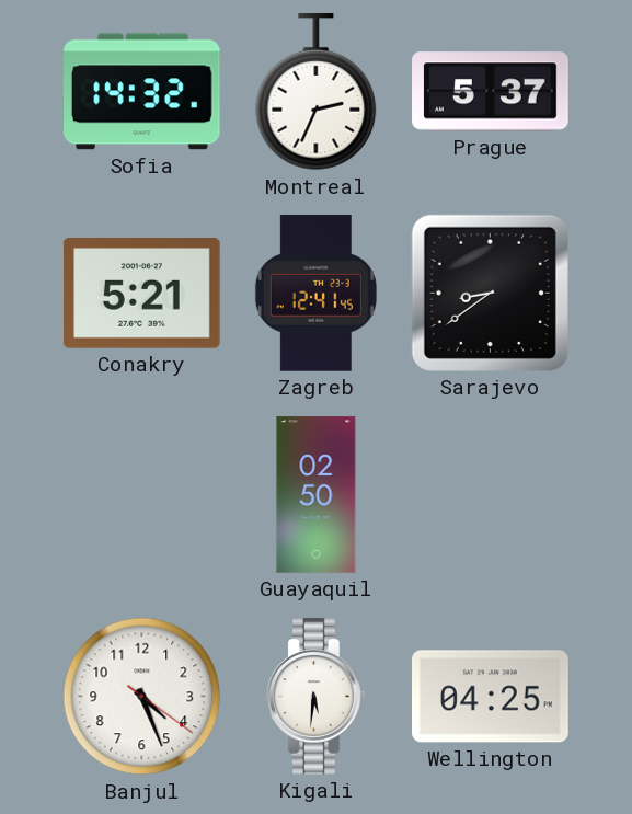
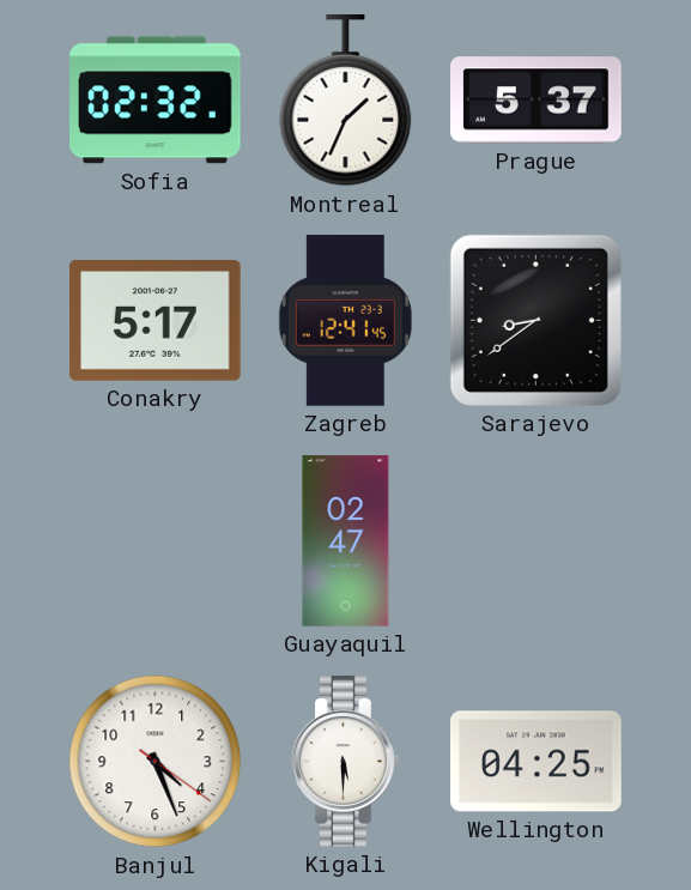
Sofia: 14:32 -> 02:32 (156, 101)
Montreal: 2:34 -> 1:34 (346, 101)
Conakry: 5:21 -> 5:17 (156, 321)
Guayaquil: 02:50 -> 02:47 (346, 541)
Kigali: 5:31 -> 5:30 (346, 762)
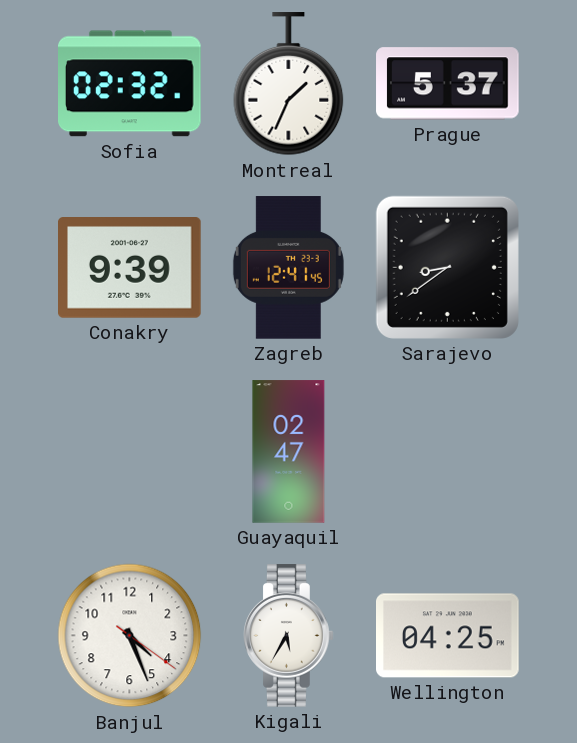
Conakry: 5:17 -> 9:39 (130, 268)
Kigali: 5:30 -> 5:35 (289, 636)
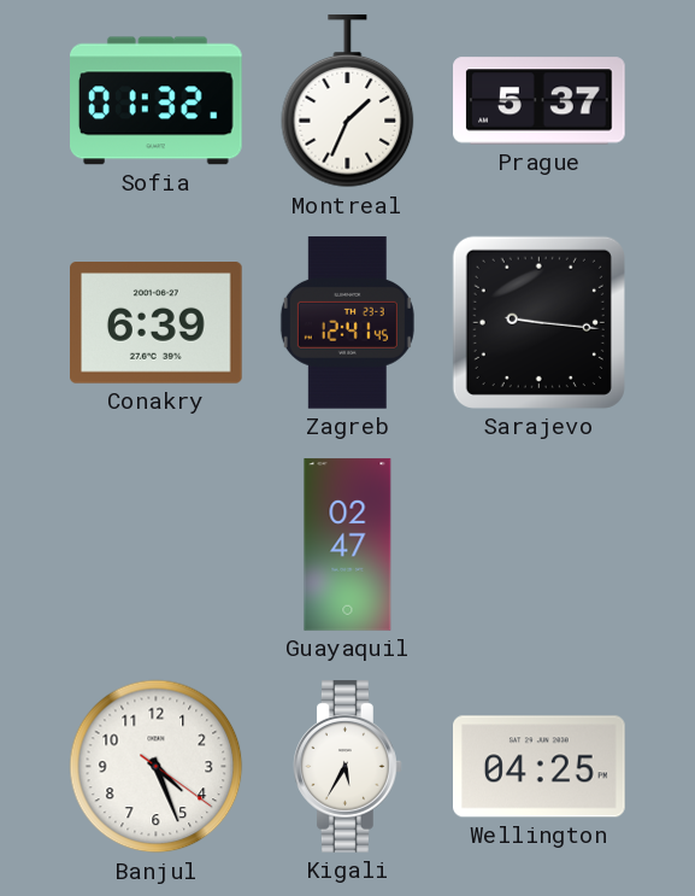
Sofia: 02:32 -> 01:32 (157, 101)
Conakry: 9:39 -> 6:39 (157, 323)
Sarajevo: 8:39 -> 9:16 (538, 322)
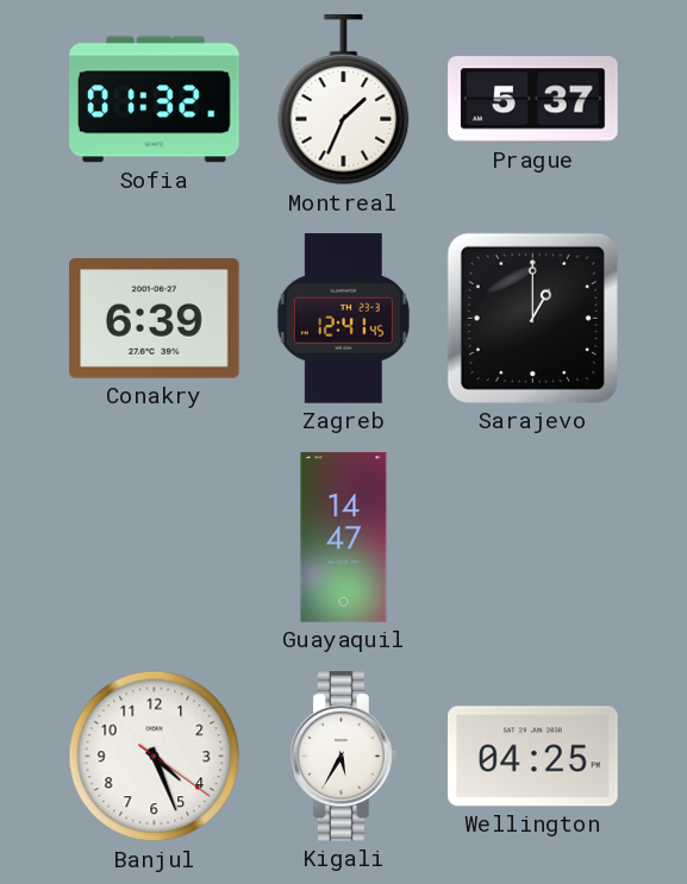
Sarajevo: 9:16 -> 1:00 (532, 318)
Guayaquil: 02:47 -> 14:47 (344, 538)
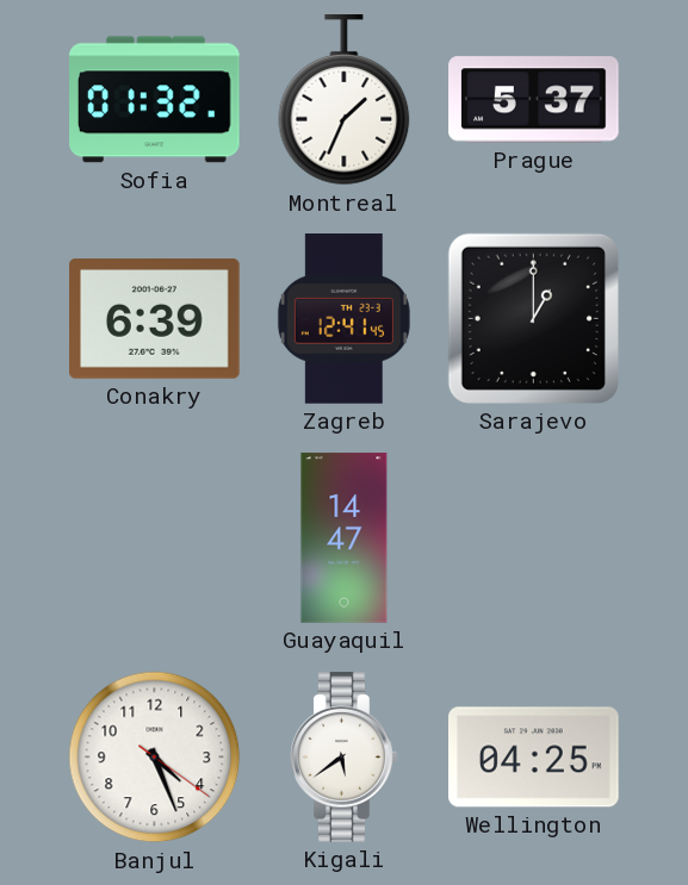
Kigali: 5:35 -> 5:39 (345, 758)
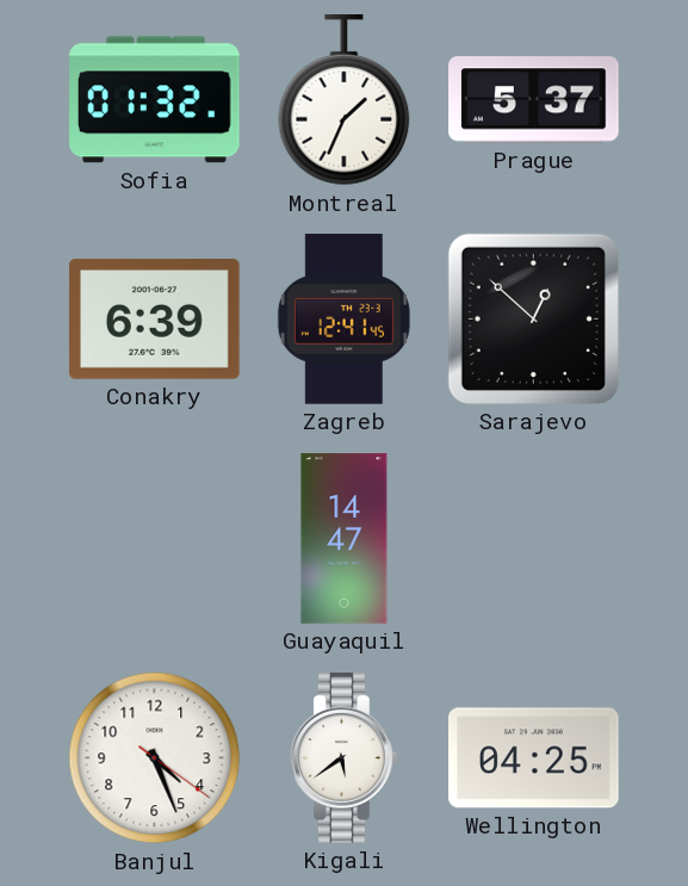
Sarajevo: 1:00 -> 12:52 (533, 318)
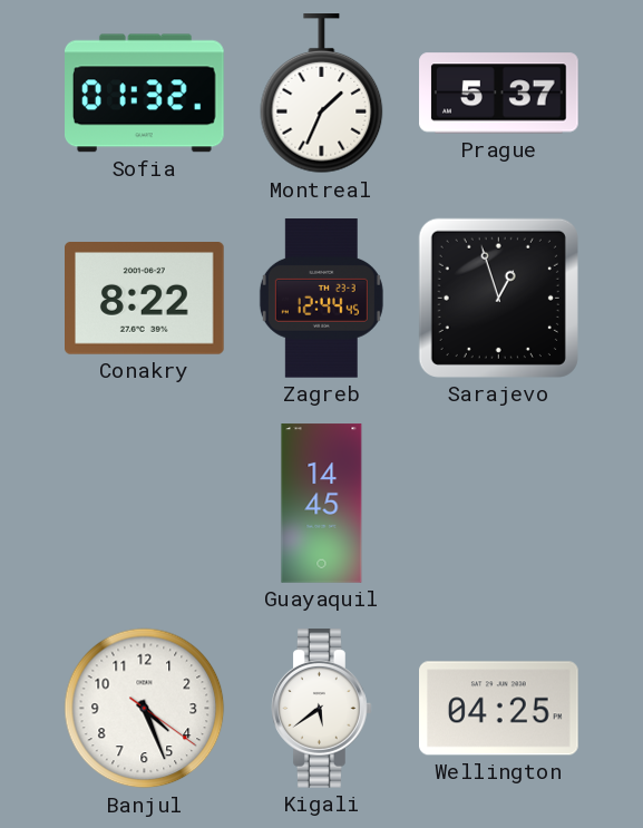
Conakry: 6:39 -> 8:22 (145, 299)
Zagreb: 12:41 -> 12:44 (321, 299)
Sarajevo: 12:52 -> 12:57 (498, 298)
Guayaquil: 14:47 -> 14:45 (322, 504)
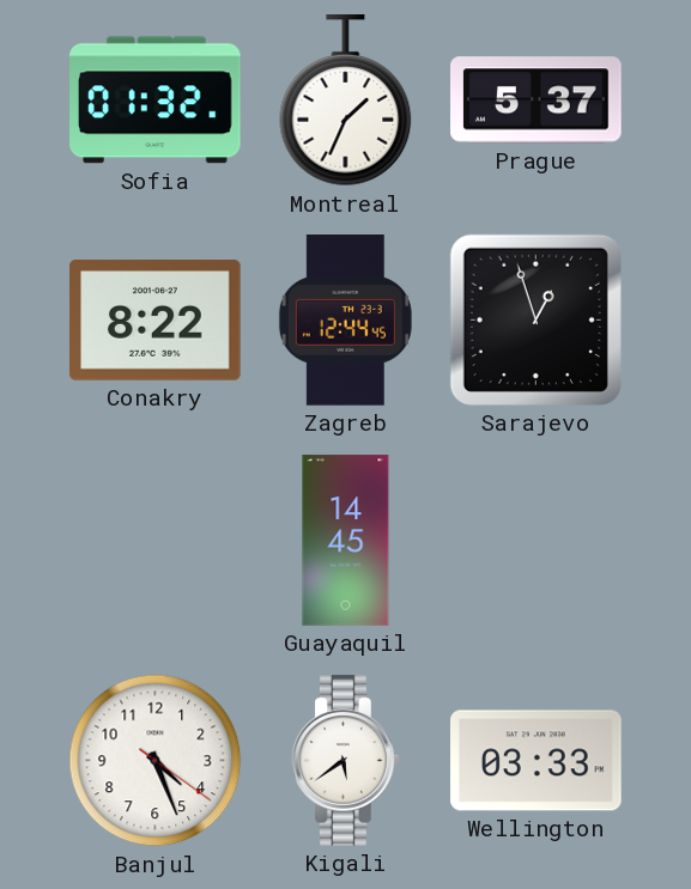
Wellington: 04:25 -> 03:33 (537, 761)
